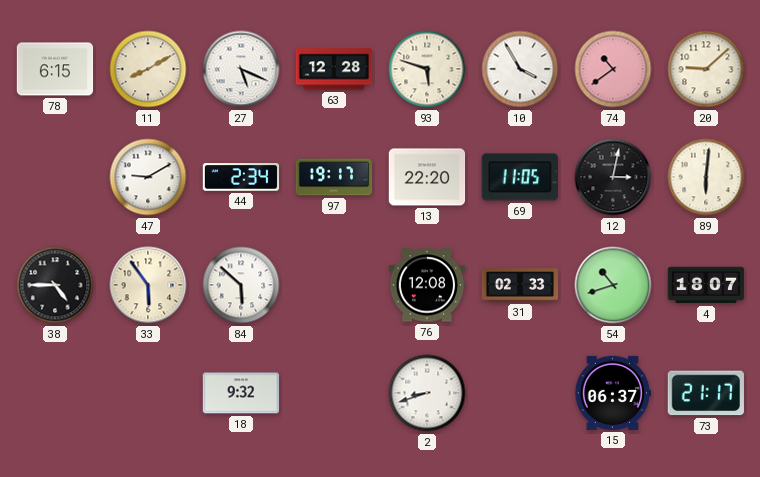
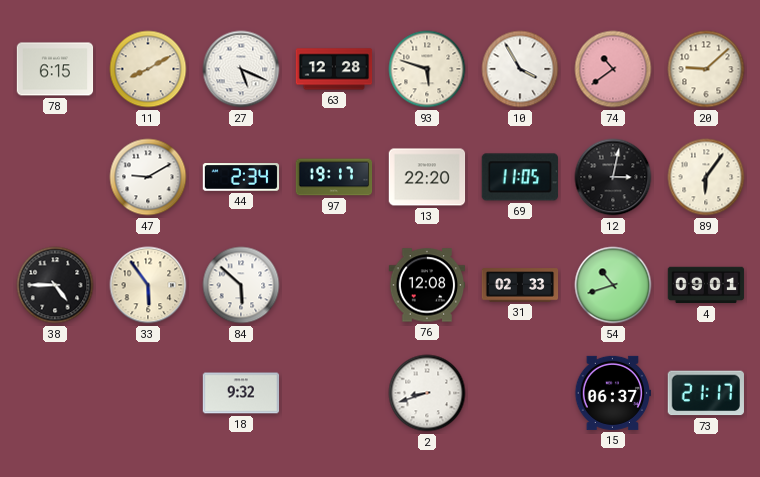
89: 6:01 -> 6:06 (706, 177)
4: 18:07 -> 09:01 (706, 285)
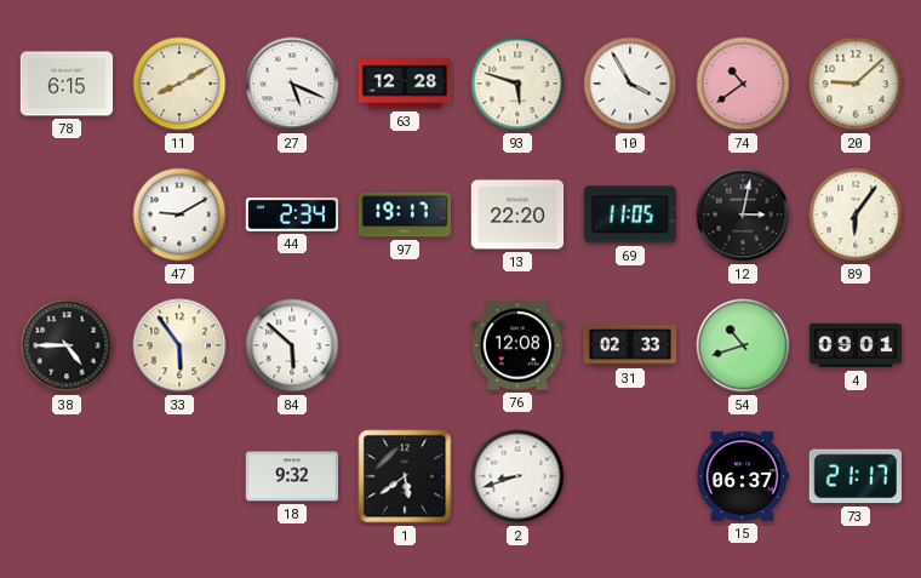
1: none -> 5:39 (405, 476)
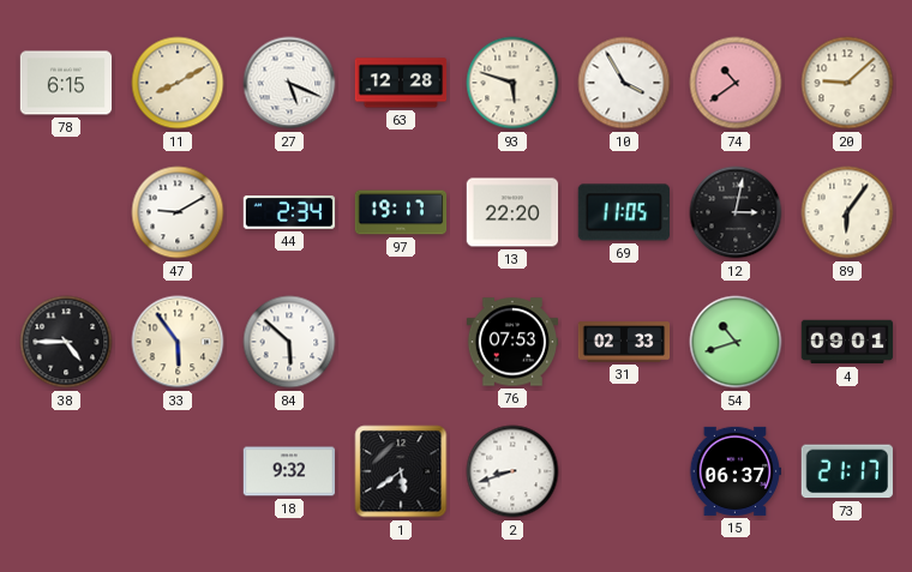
76: 12:08 -> 07:53 (512, 342)
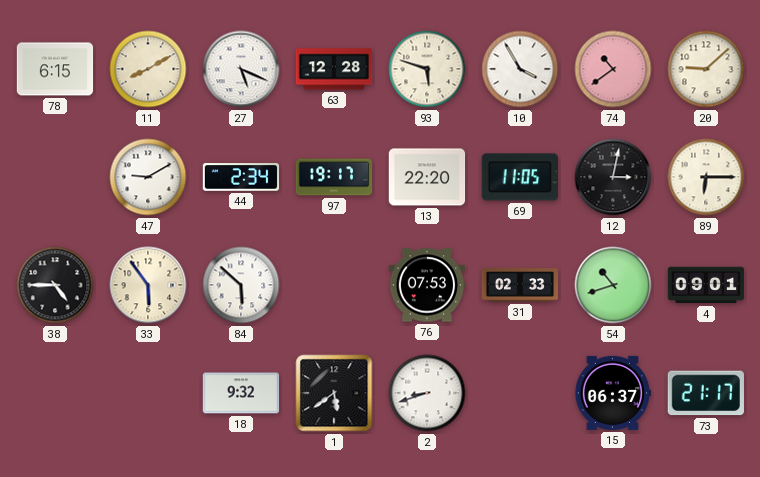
89: 6:06 -> 6:15 (706, 177)
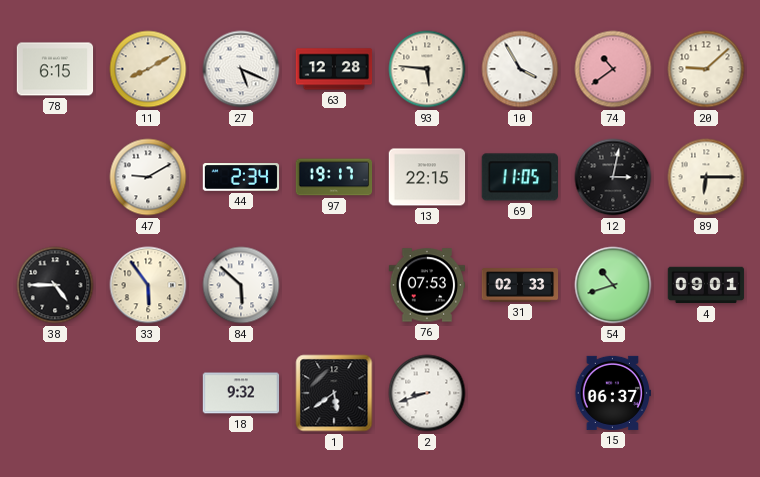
93: 5:48 -> 5:46 (427, 69)
13: 22:20 -> 22:15 (427, 177)
73: 21:17 -> none (706, 393)
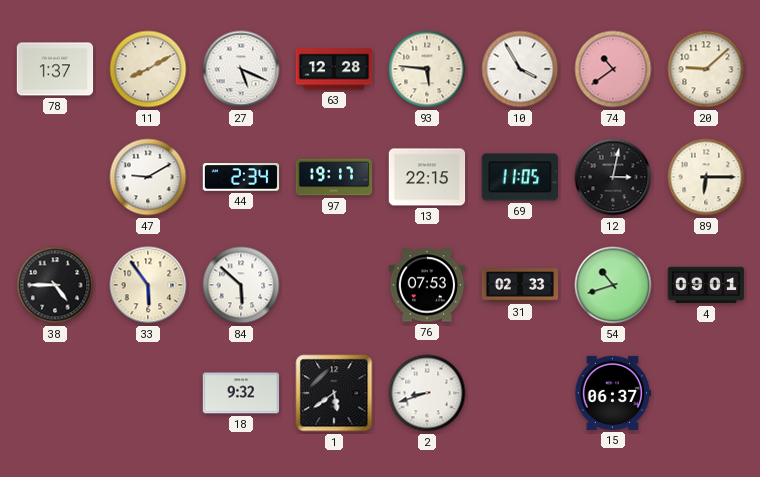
78: 6:15 -> 1:37 (55, 69)
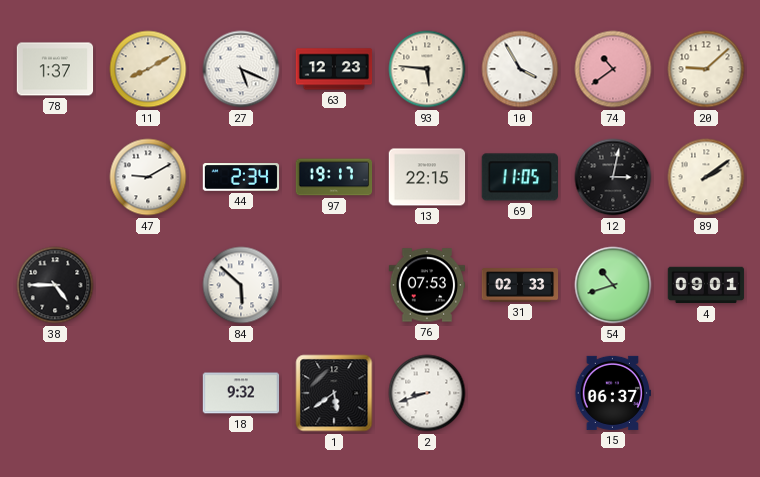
63: 12:28 -> 12:23 (334, 69)
89: 6:15 -> 2:09 (706, 177)
33: 5:54 -> none (148, 285)
